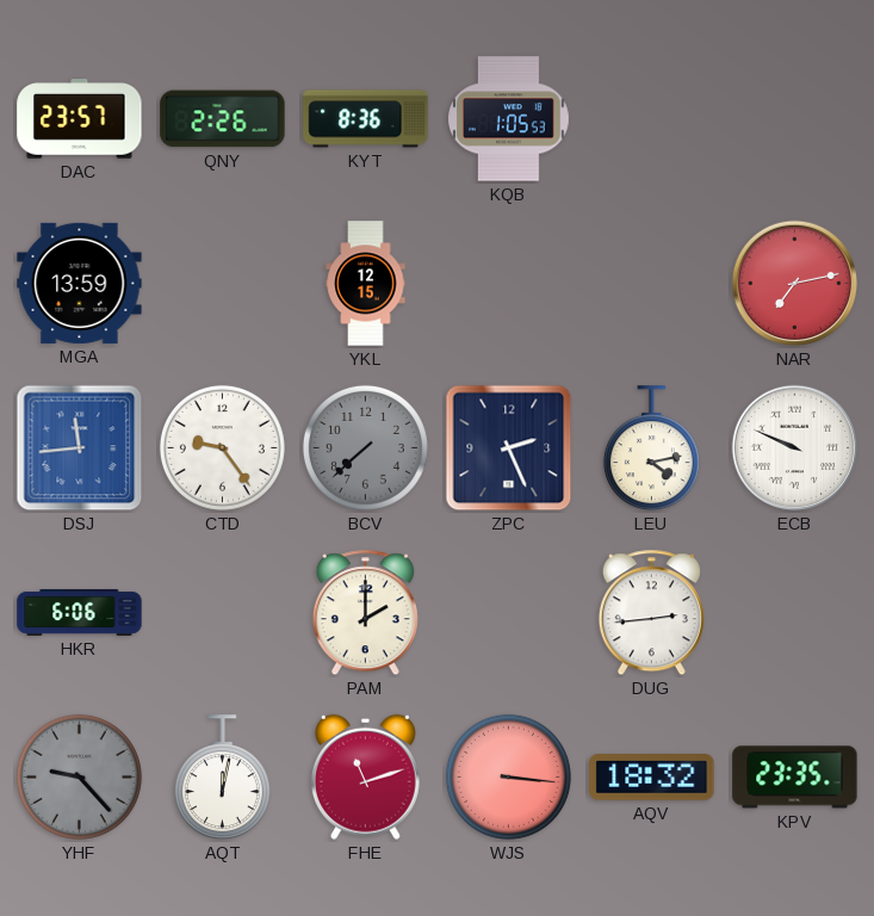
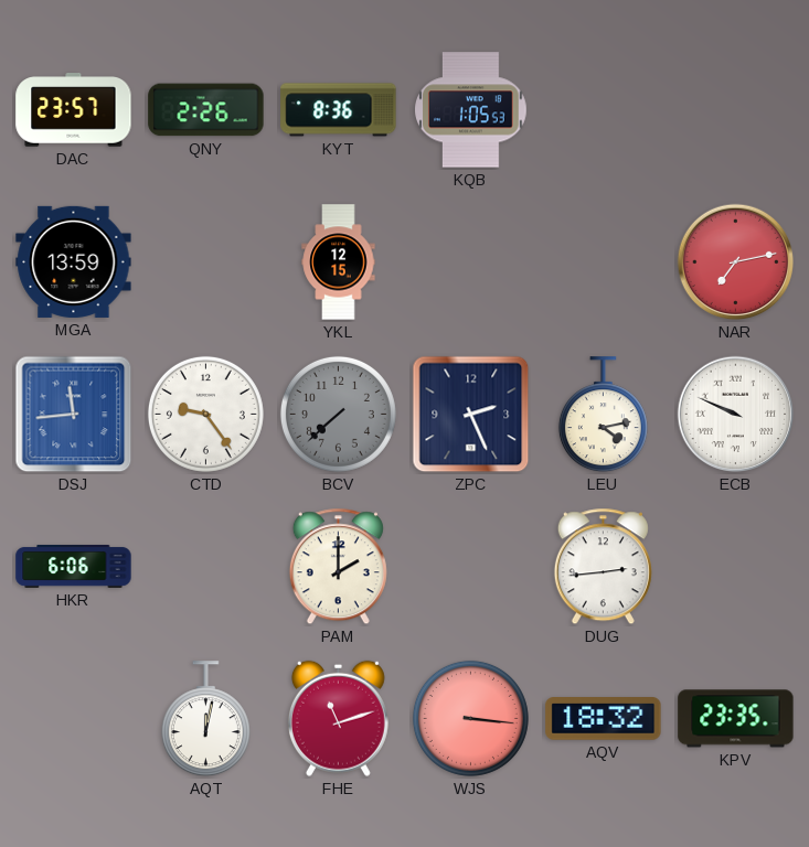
YHF: 9:23 -> none (79, 776)
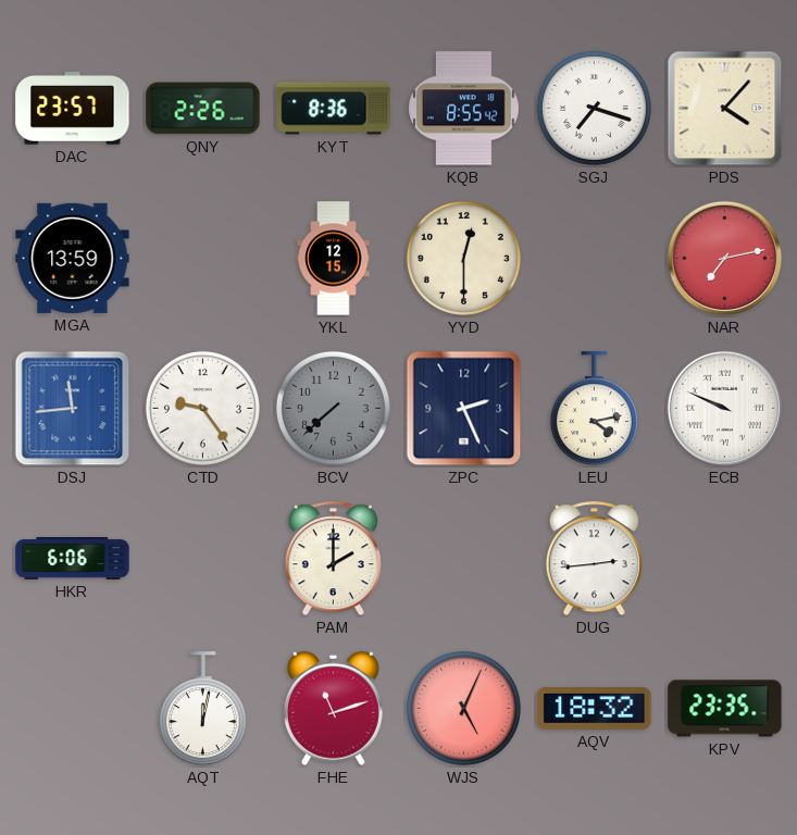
KQB: 1:05 -> 8:55 (464, 109)
SGJ: none -> 7:18 (594, 108)
PDS: none -> 4:07 (725, 109)
YYD: none -> 12:30 (463, 258)
WJS: 3:16 -> 5:04 (463, 708)
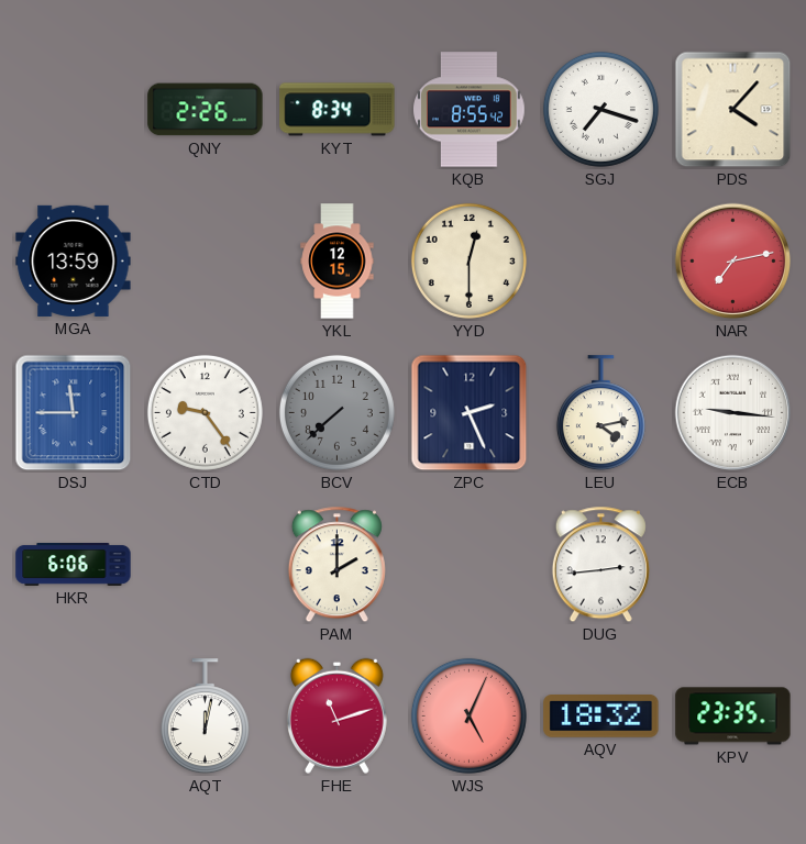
DAC: 23:57 -> none (73, 109)
KYT: 8:36 -> 8:34 (338, 110)
DSJ: 11:44 -> 11:45 (74, 413)
ECB: 9:49 -> 9:16 (733, 413)
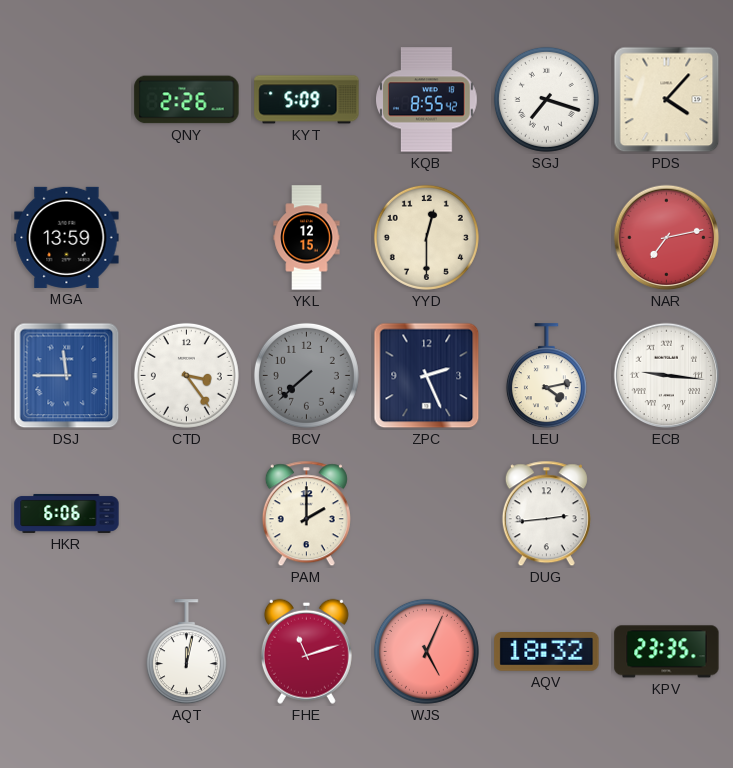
KYT: 8:34 -> 5:09 (307, 100)
CTD: 9:24 -> 3:24 (186, 375)
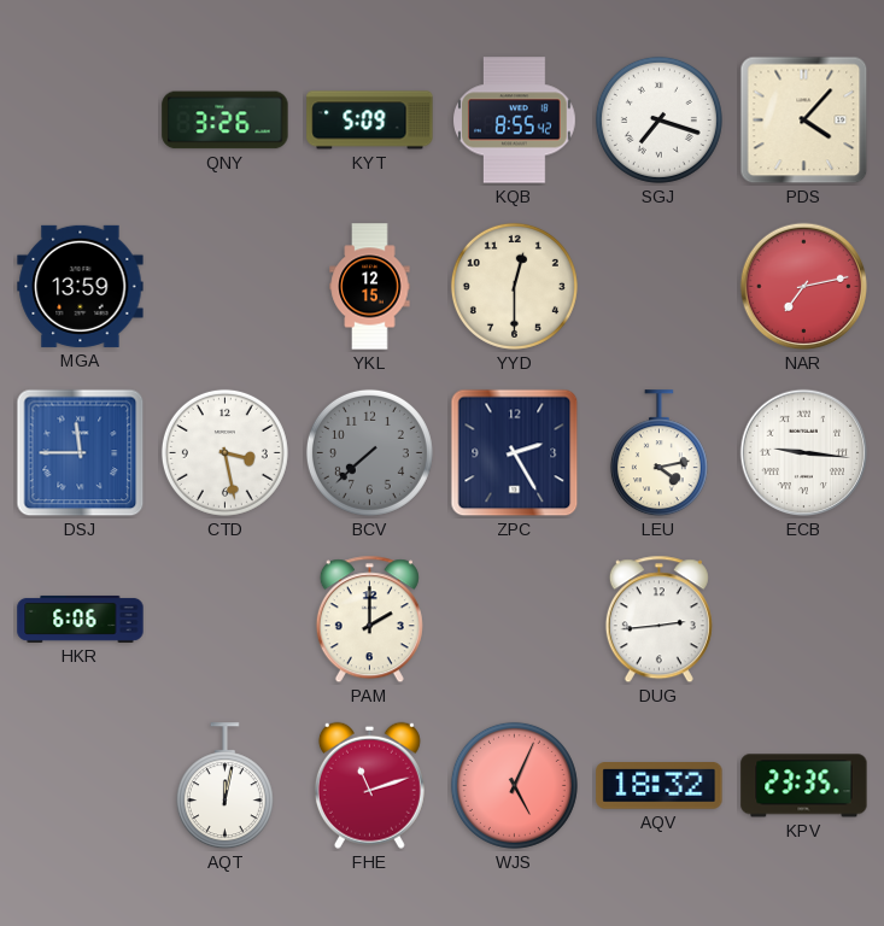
QNY: 2:26 -> 3:26 (226, 121)
CTD: 3:24 -> 3:28 (224, 452)
ZPC: 2:26 -> 2:25 (515, 453)
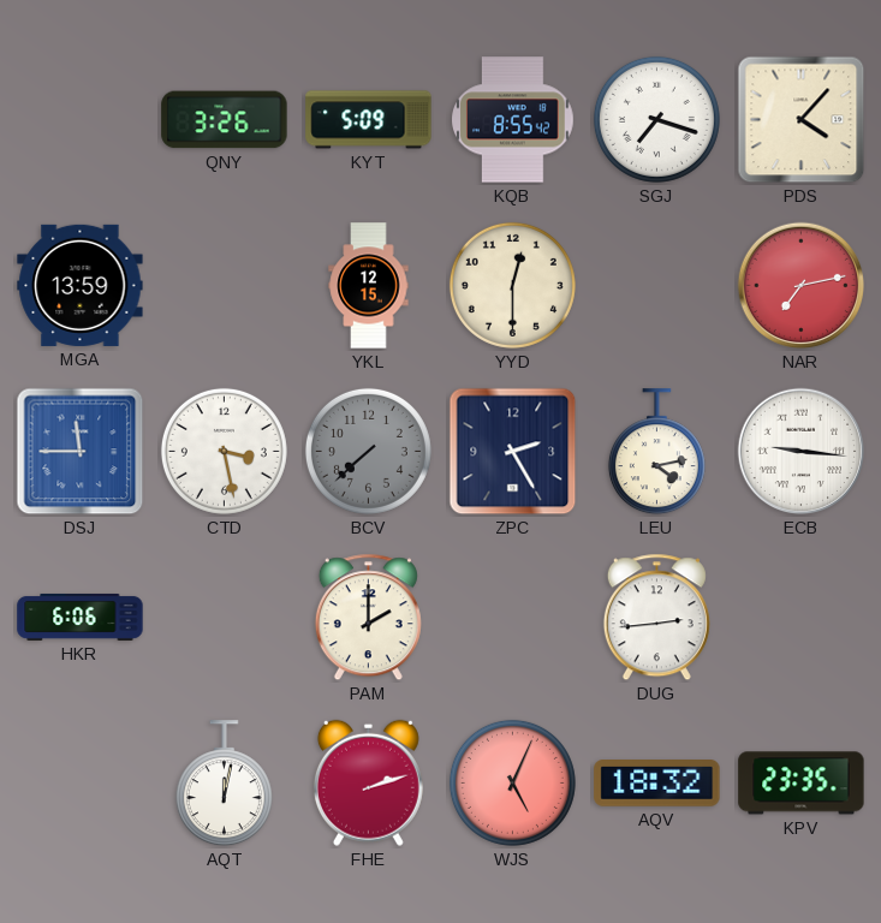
FHE: 11:12 -> 2:12 (368, 782)
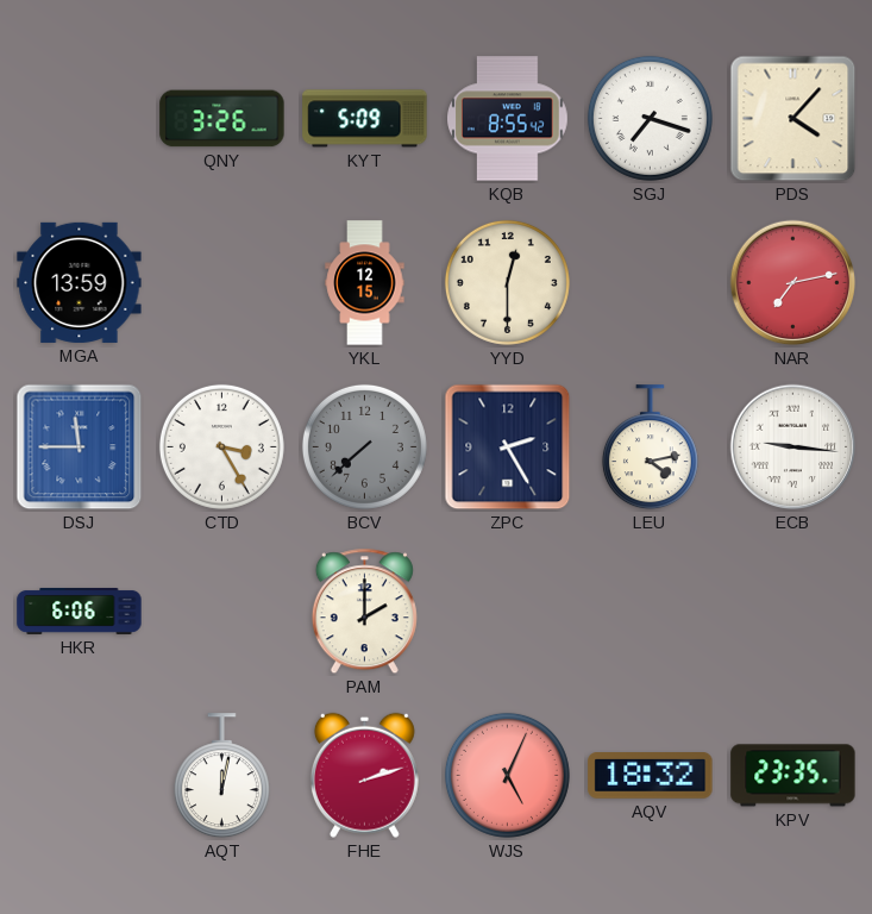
CTD: 3:28 -> 3:25 (221, 446)
DUG: 2:44 -> none (656, 618)
